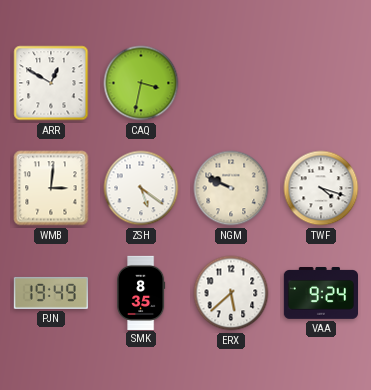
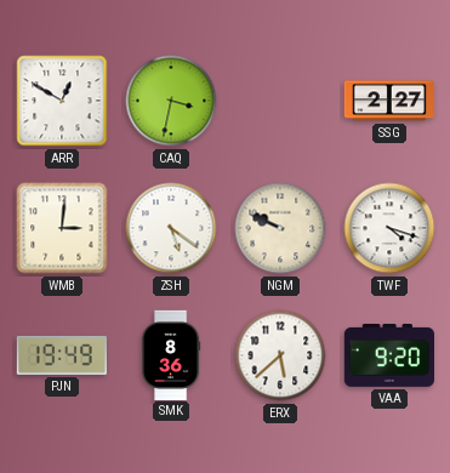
SSG: none -> 2:27 (389, 101)
SMK: 8:35 -> 8:36 (172, 354)
VAA: 9:24 -> 9:20 (388, 357)
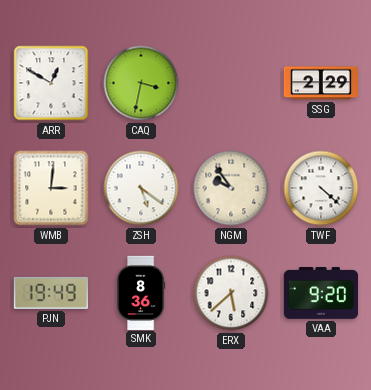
SSG: 2:27 -> 2:29 (321, 83)
NGM: 9:49 -> 9:54 (231, 188)
TWF: 4:18 -> 4:22 (321, 188)
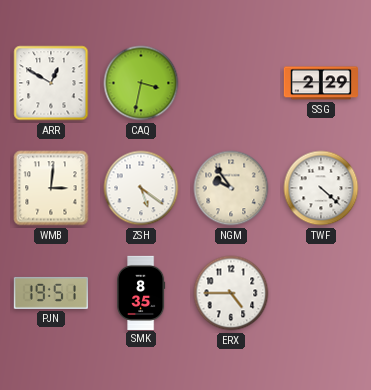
PJN: 19:49 -> 19:51 (51, 293)
SMK: 8:36 -> 8:35 (142, 292)
ERX: 5:38 -> 4:45 (231, 293)
VAA: 9:20 -> none (320, 294)
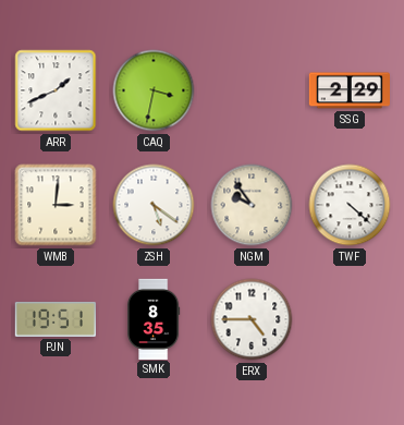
ARR: 12:50 -> 1:41 (56, 90)
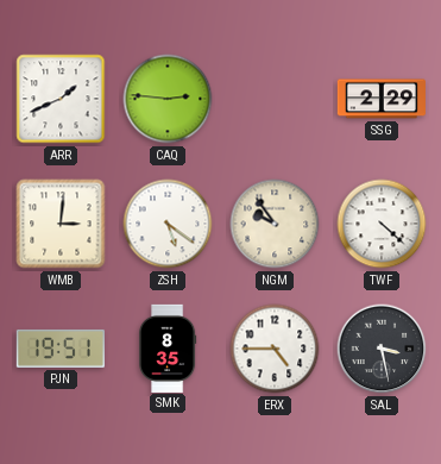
CAQ: 3:32 -> 2:46 (168, 99)
SAL: none -> 3:28 (382, 349)
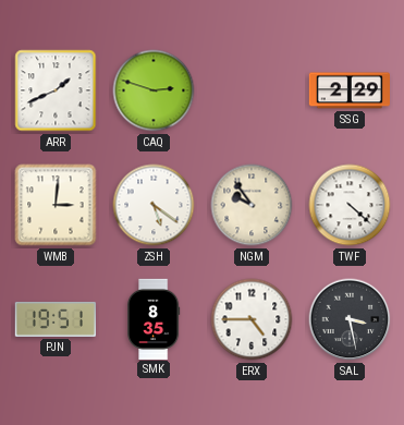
CAQ: 2:46 -> 2:48 (154, 90)
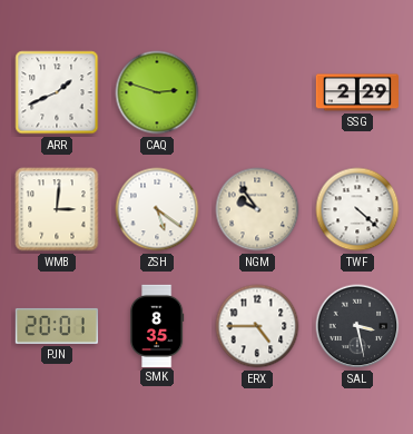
PJN: 19:51 -> 20:01 (57, 326)
